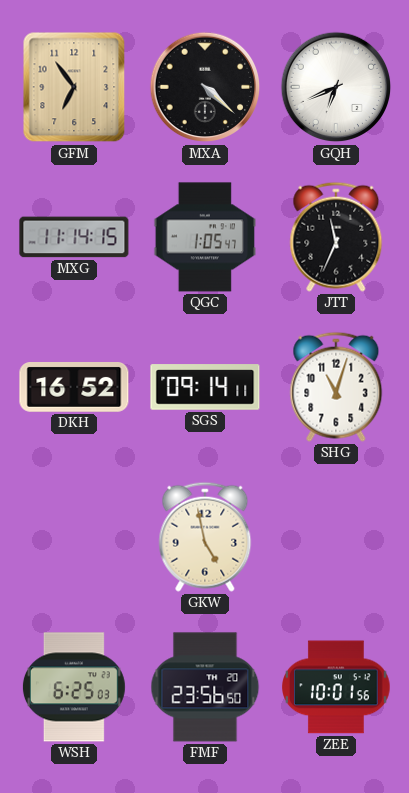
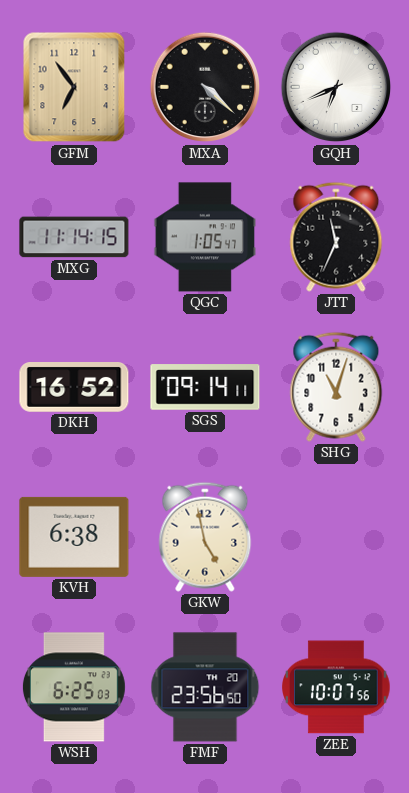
KVH: none -> 6:38 (74, 537)
ZEE: 10:01 -> 10:07 (336, 687)
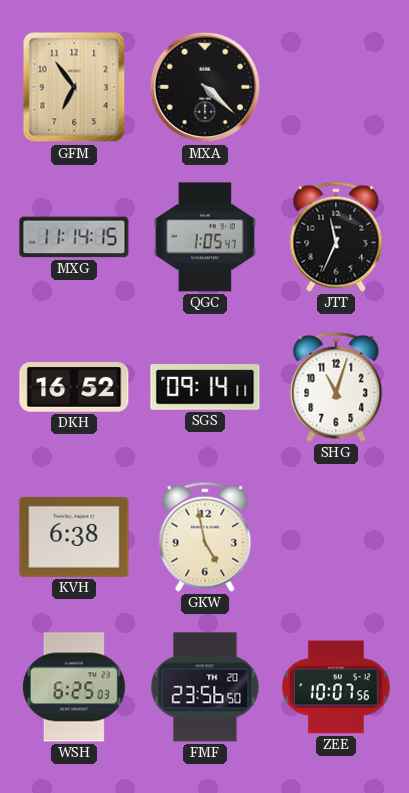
GQH: 6:41 -> none (336, 87)
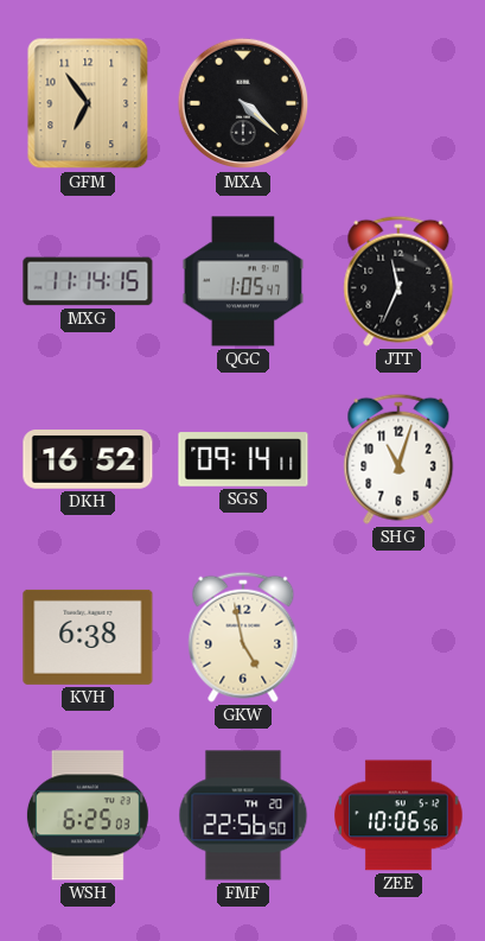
FMF: 23:56 -> 22:56 (243, 815)
ZEE: 10:07 -> 10:06 (398, 815)
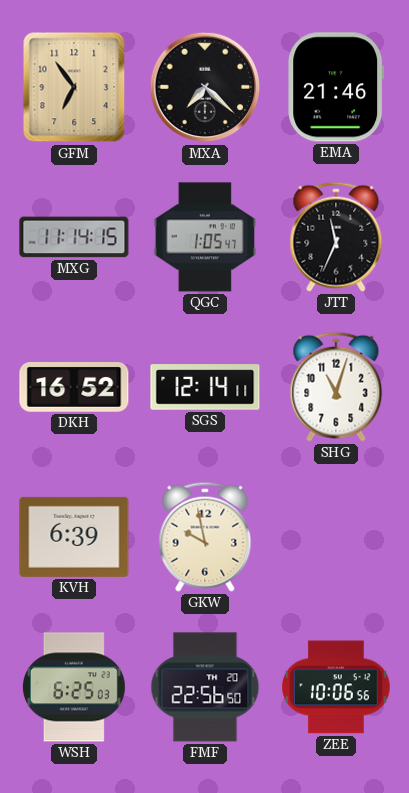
MXA: 4:22 -> 7:22 (205, 87)
EMA: none -> 21:46 (336, 87)
SGS: 09:14 -> 12:14 (205, 387)
KVH: 6:38 -> 6:39 (74, 537)
GKW: 4:58 -> 9:58 (205, 537)
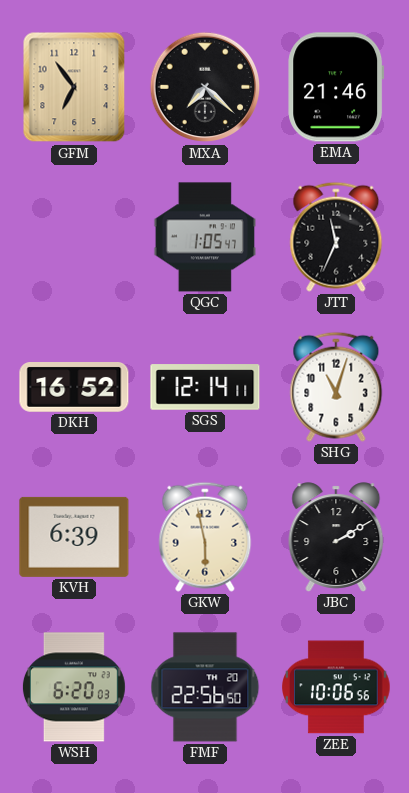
MXG: 11:14 -> none (74, 237)
GKW: 9:58 -> 5:58 (205, 537)
JBC: none -> 2:10 (336, 537)
WSH: 6:25 -> 6:20 (74, 687)
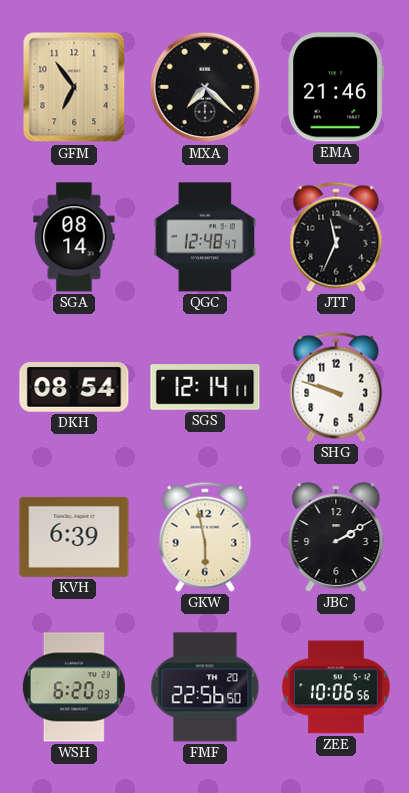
SGA: none -> 08:14 (74, 237)
QGC: 1:05 -> 12:48 (204, 237)
DKH: 16:52 -> 08:54 (74, 388)
SHG: 11:03 -> 9:48 (336, 387)
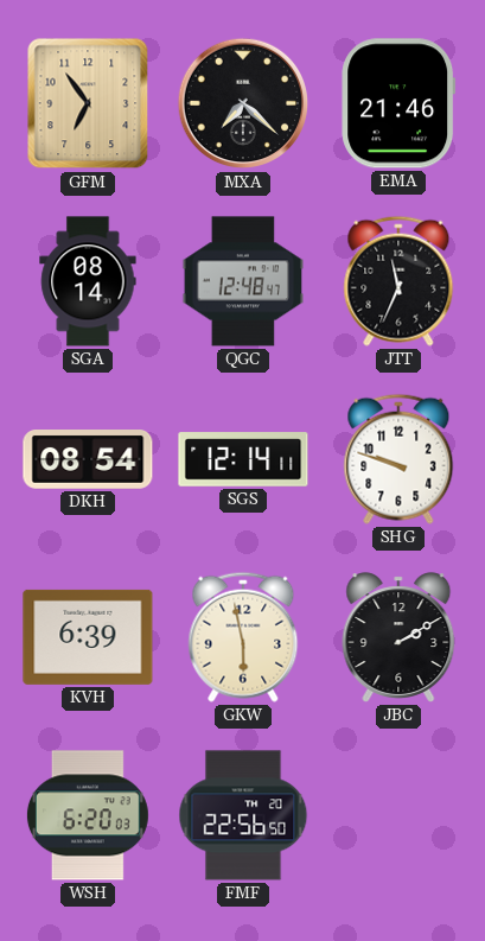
ZEE: 10:06 -> none (336, 687)
